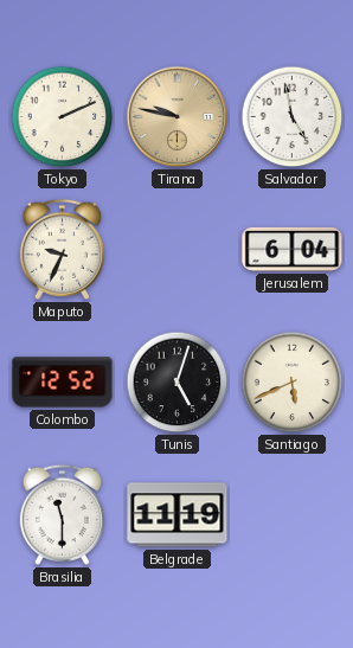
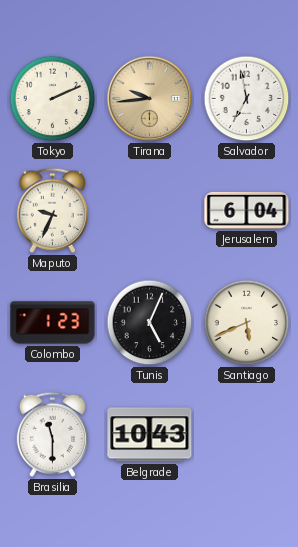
Tirana: 9:47 -> 9:44 (150, 99)
Salvador: 4:58 -> 6:58 (247, 99)
Colombo: 12:52 -> 1:23 (53, 323)
Tunis: 5:03 -> 5:04 (150, 323)
Belgrade: 11:19 -> 10:43 (150, 435)
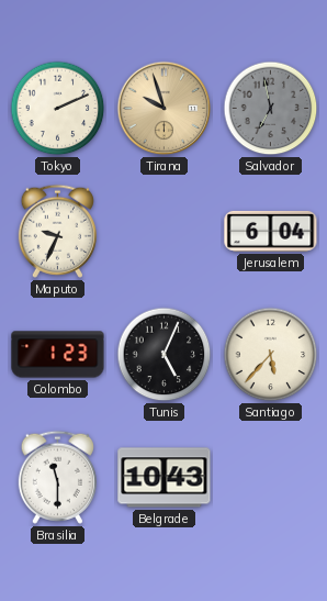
Tirana: 9:44 -> 9:57 (165, 109)
Salvador dial: white -> grey (271, 109)
Santiago: 5:41 -> 5:37 (271, 355)
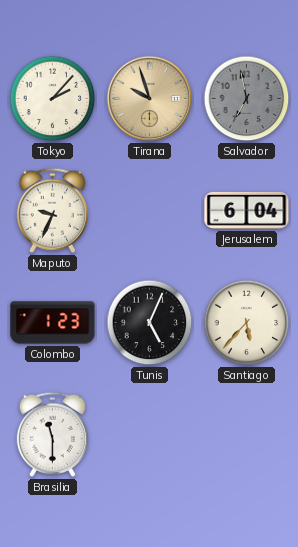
Tokyo: 2:11 -> 2:07 (53, 99)
Belgrade: 10:43 -> none (165, 478)
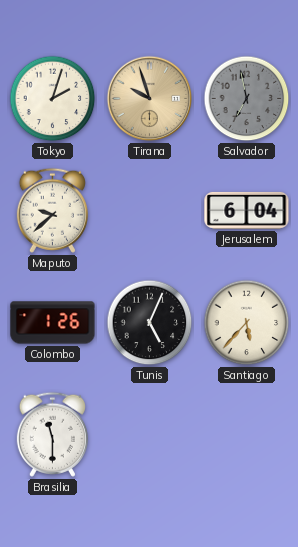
Tokyo: 2:07 -> 2:03 (53, 99)
Maputo: 9:34 -> 9:38 (52, 210)
Colombo: 1:23 -> 1:26 (53, 323)
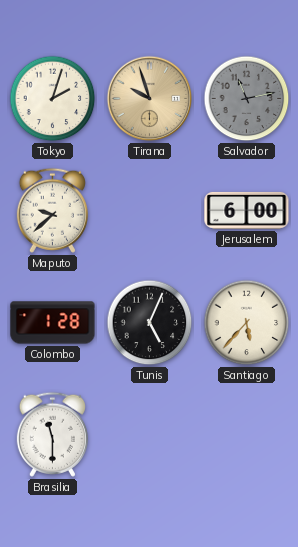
Salvador: 6:58 -> 11:13 (247, 99)
Jerusalem: 6:04 -> 6:00 (247, 210)
Colombo: 1:26 -> 1:28 (53, 323)
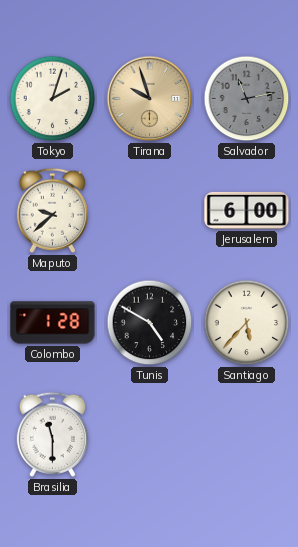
Tunis: 5:04 -> 4:50 (150, 323)
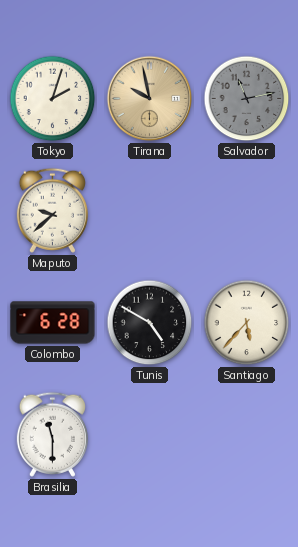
Tirana: 9:57 -> 9:58 (150, 99)
Jerusalem: 6:00 -> none (247, 210)
Colombo: 1:28 -> 6:28 (53, 323)
